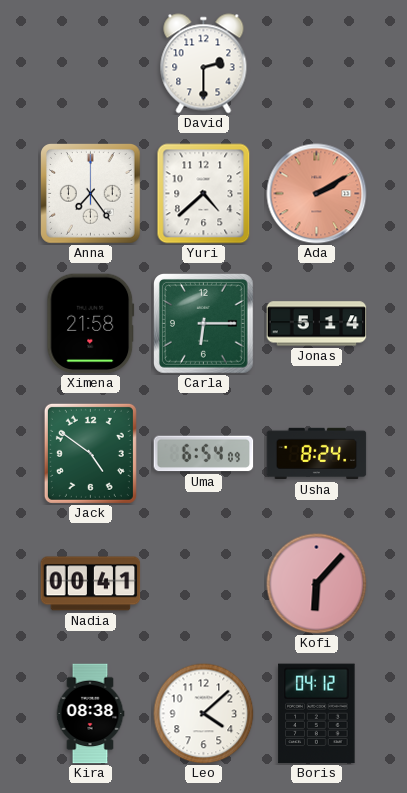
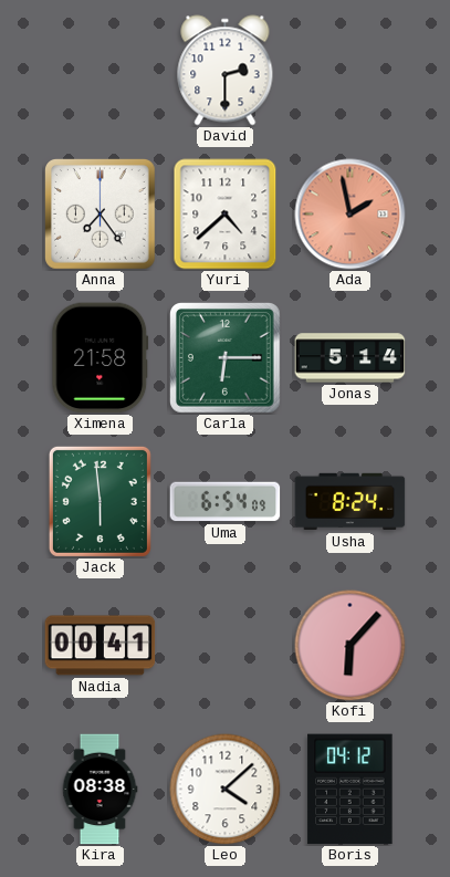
Ada: 2:10 -> 1:58 (350, 215)
Jack: 4:51 -> 5:59 (100, 501)
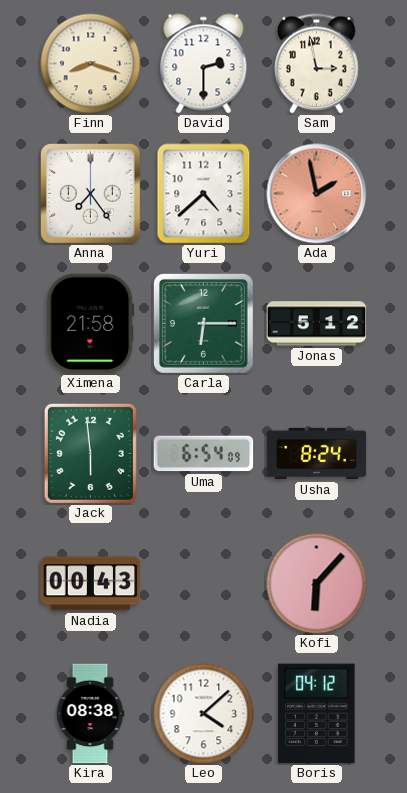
Finn: none -> 8:18 (91, 64)
Sam: none -> 2:58 (317, 64)
Jonas: 5:14 -> 5:12 (317, 324)
Nadia: 00:41 -> 00:43 (91, 584)
